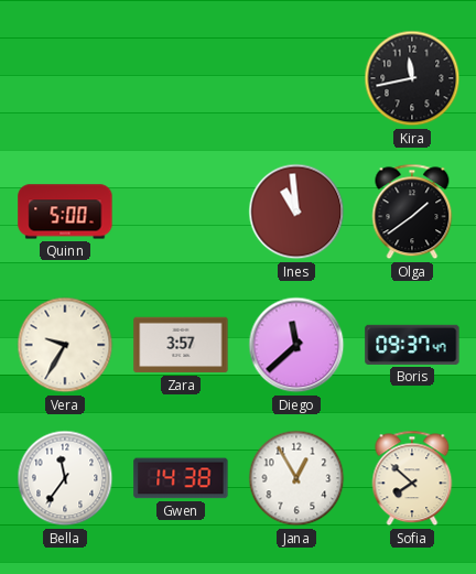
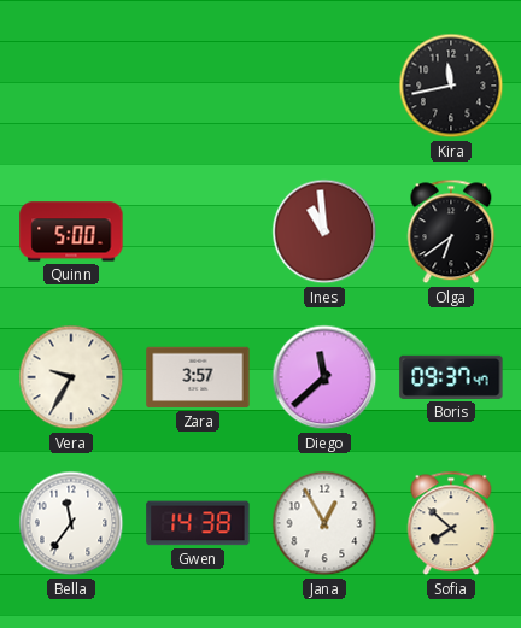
Olga: 1:39 -> 6:39 (451, 231)
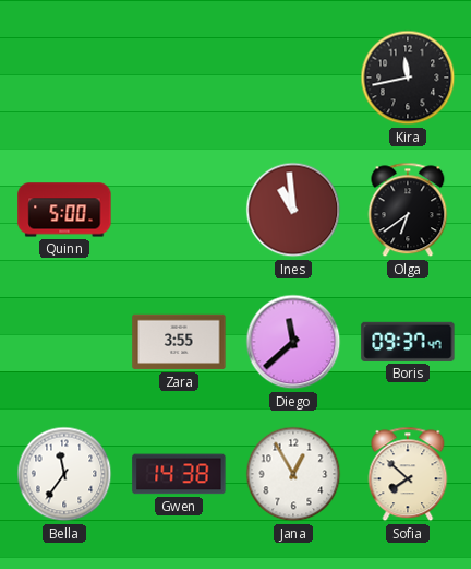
Vera: 9:35 -> none (71, 377)
Zara: 3:57 -> 3:55 (179, 342)
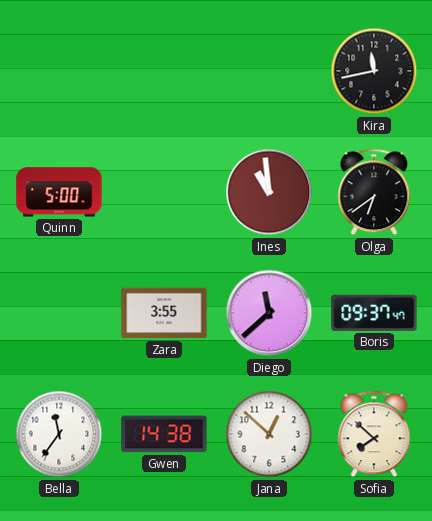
Jana: 12:55 -> 12:52 (269, 434)
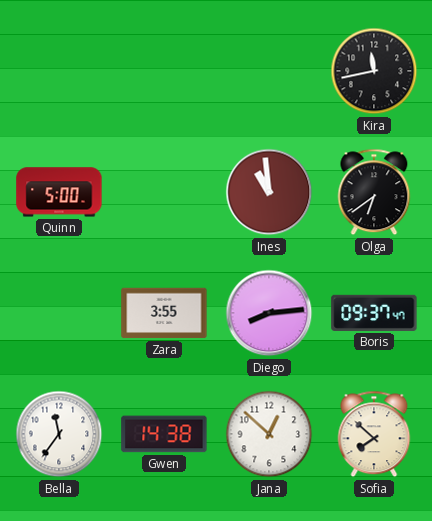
Diego: 11:38 -> 8:14 (269, 313)
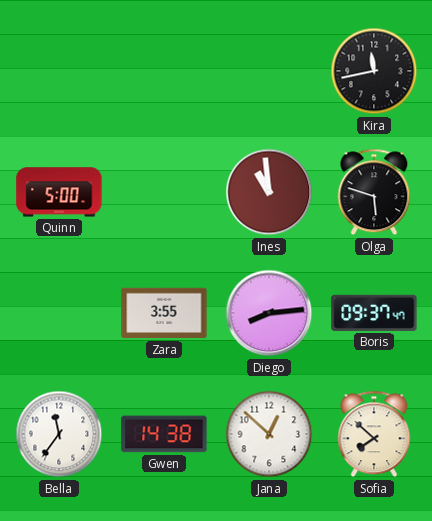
Olga: 6:39 -> 5:48 (374, 192)
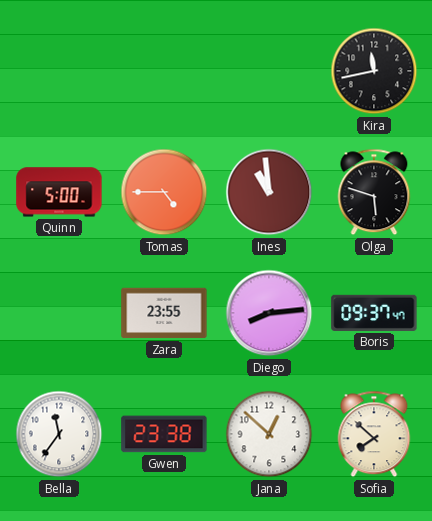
Tomas: none -> 4:45 (164, 192)
Zara: 3:55 -> 23:55 (164, 313)
Gwen: 14:38 -> 23:38 (164, 434)
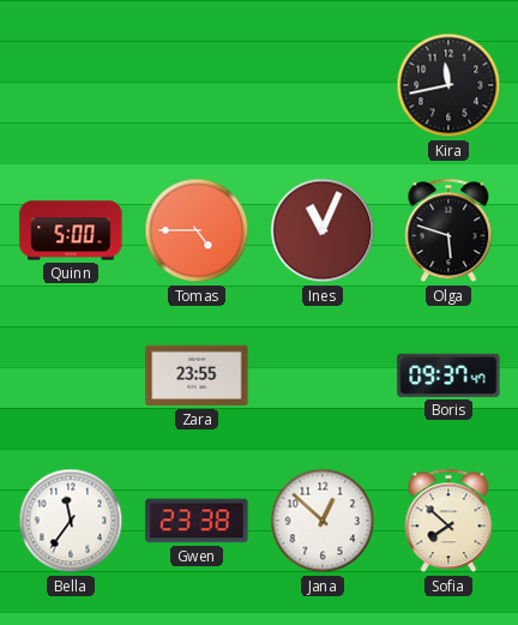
Ines: 10:59 -> 11:04 (323, 230)
Diego: 8:14 -> none (269, 313)
